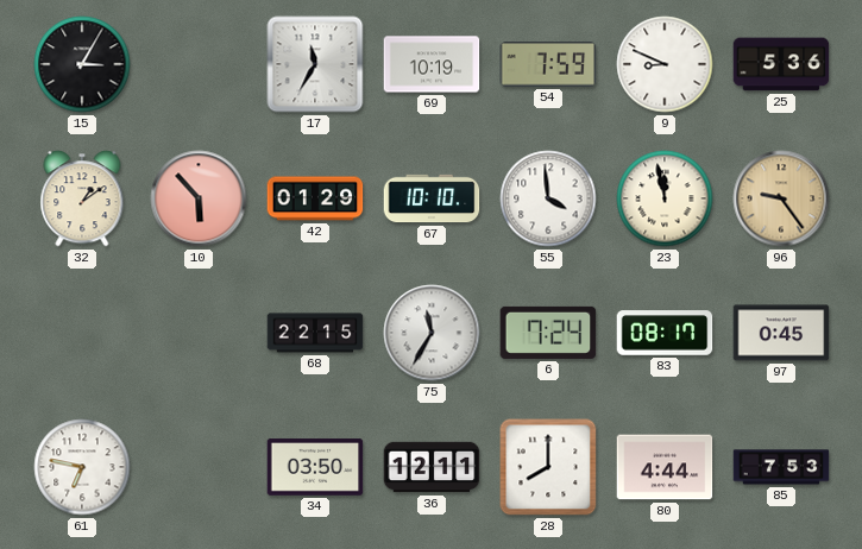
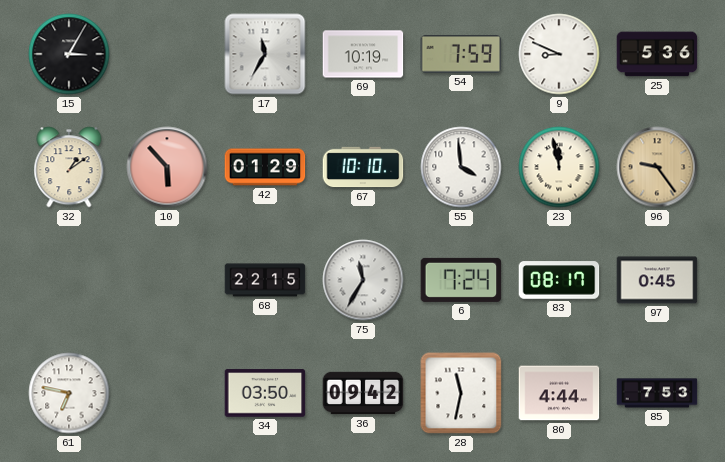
36: 12:11 -> 09:42 (363, 393)
28: 8:00 -> 11:32 (461, 393)
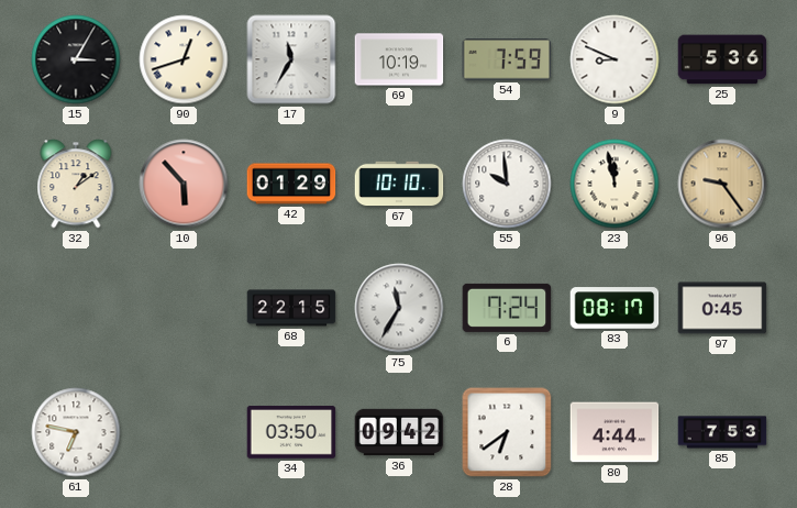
90: none -> 12:42 (184, 59)
55: 3:59 -> 9:59 (507, 184)
28: 11:32 -> 6:39 (507, 432)
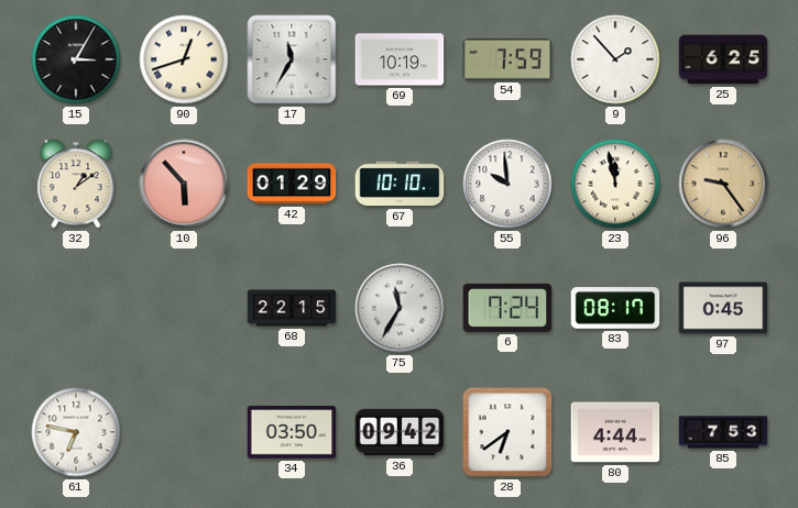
9: 8:49 -> 1:53 (615, 59)
25: 5:36 -> 6:25 (723, 59)
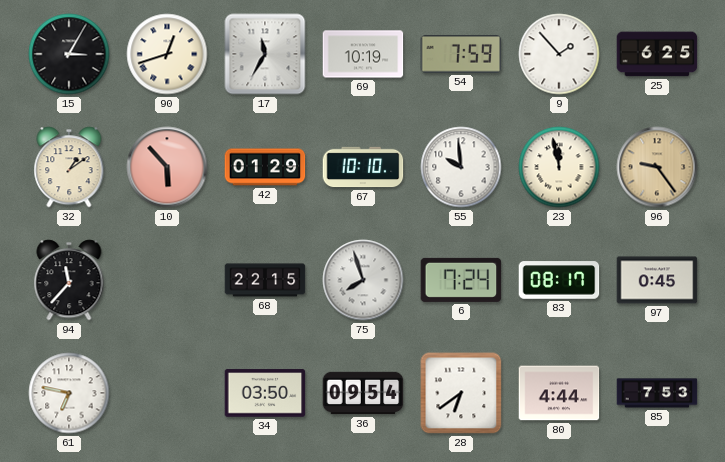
94: none -> 11:37 (69, 280)
75: 11:35 -> 7:57 (363, 280)
36: 09:42 -> 09:54 (363, 393)
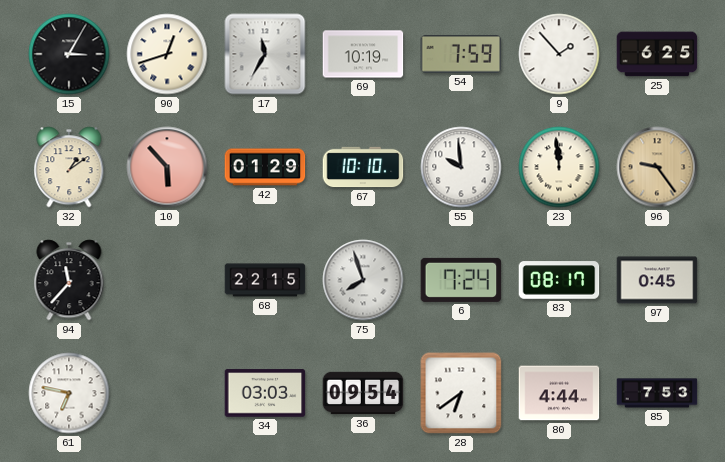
23: 11:58 -> 11:59 (559, 167)
34: 03:50 -> 03:03 (265, 393)
